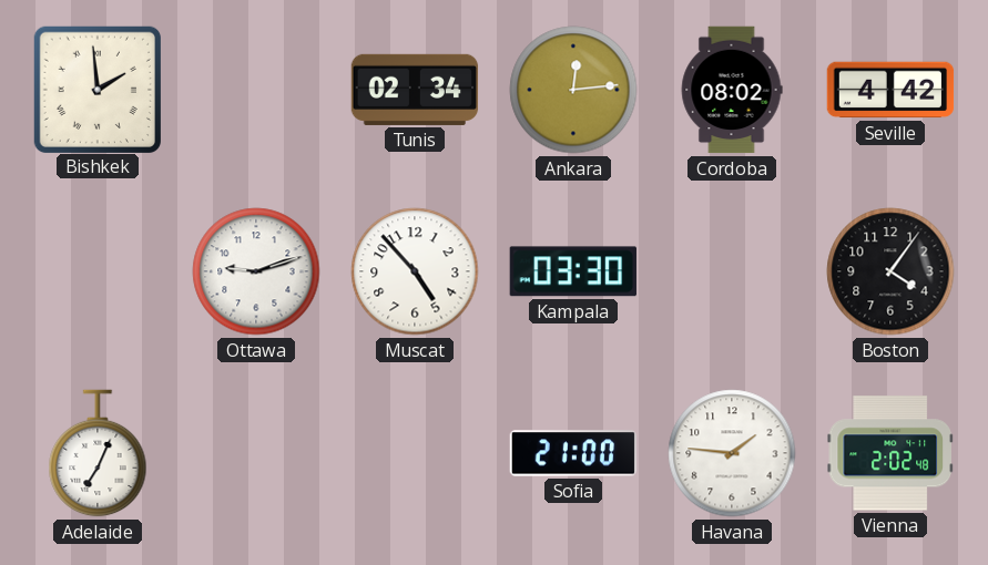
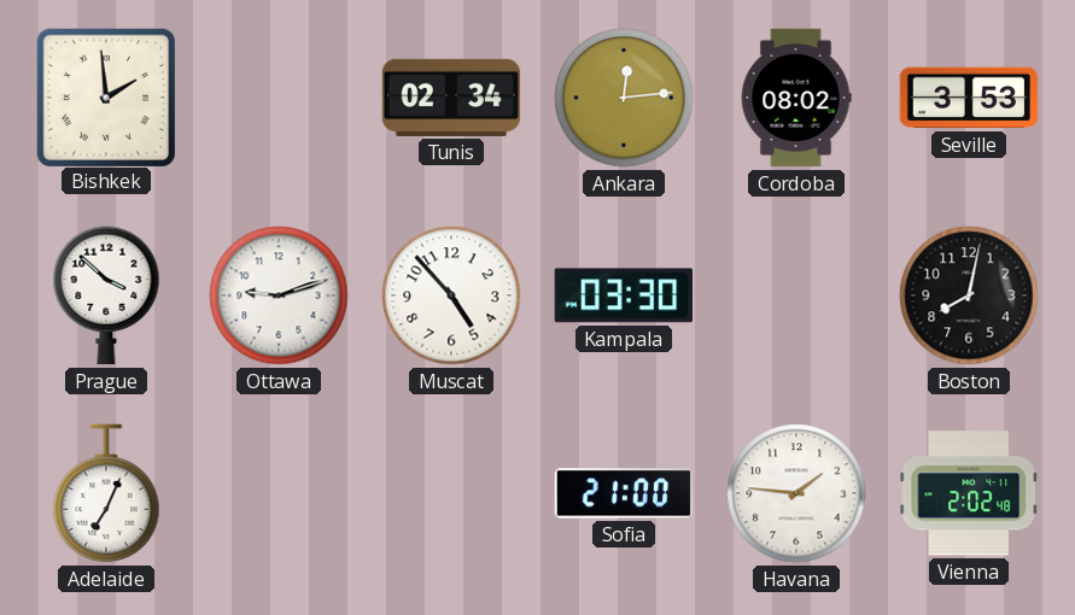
Seville: 4:42 -> 3:53 (969, 98)
Prague: none -> 3:52 (106, 295)
Boston: 4:06 -> 8:02 (969, 295)
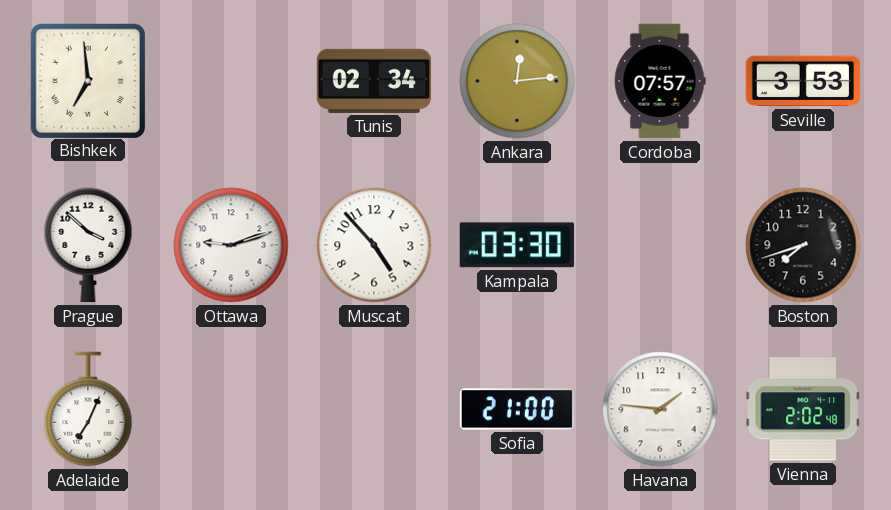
Bishkek: 1:59 -> 6:59 (87, 80)
Cordoba: 08:02 -> 07:57 (660, 81)
Boston: 8:02 -> 7:42 (803, 245)
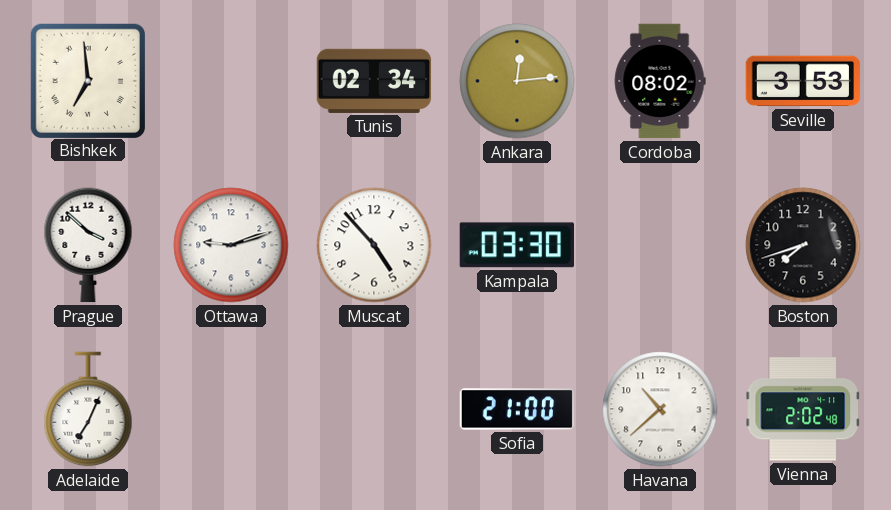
Cordoba: 07:57 -> 08:02 (660, 81)
Havana: 1:46 -> 10:38 (660, 409)
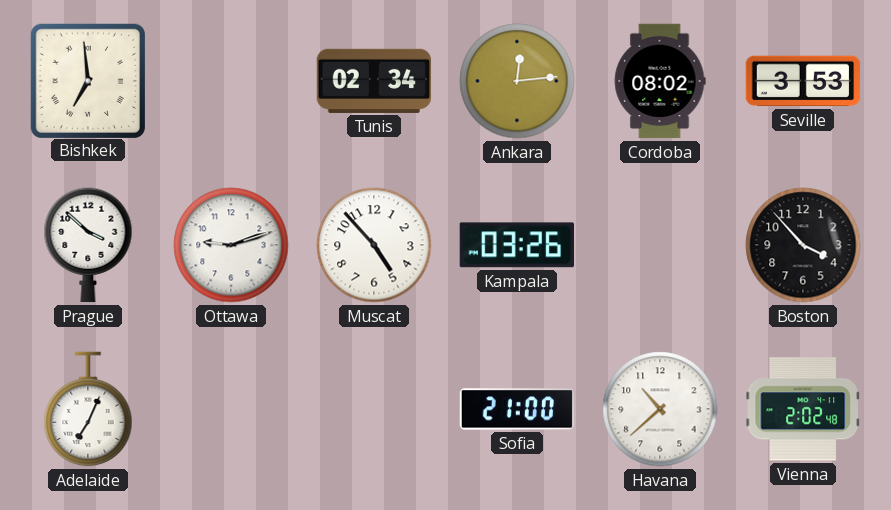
Kampala: 03:30 -> 03:26 (517, 245)
Boston: 7:42 -> 3:53 (803, 245)
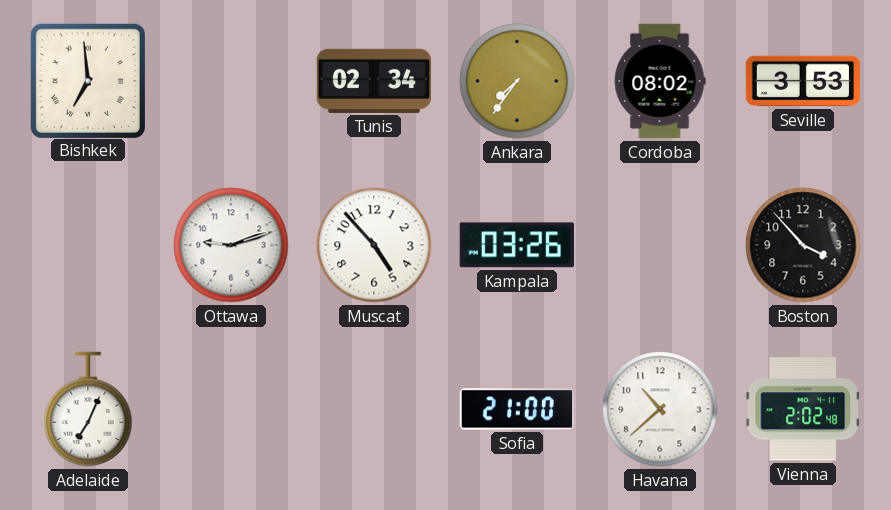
Ankara: 12:14 -> 7:36 (517, 81)
Prague: 3:52 -> none (88, 245)
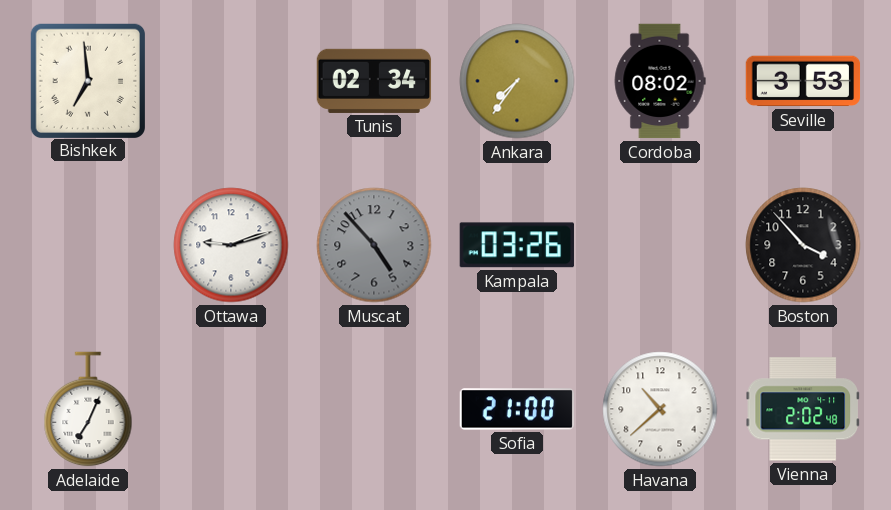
Muscat dial: white -> grey (374, 245)
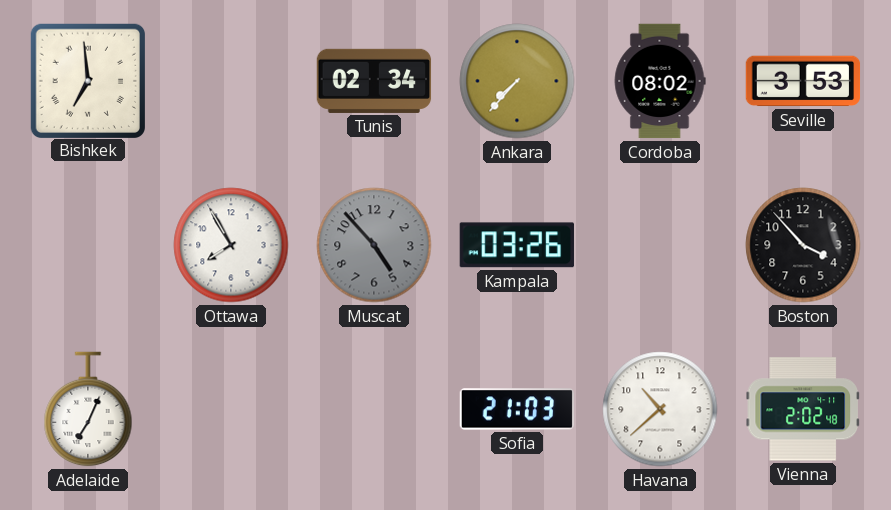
Ankara: 7:36 -> 7:37 (517, 81)
Ottawa: 9:12 -> 7:55 (231, 245)
Sofia: 21:00 -> 21:03 (517, 409)
